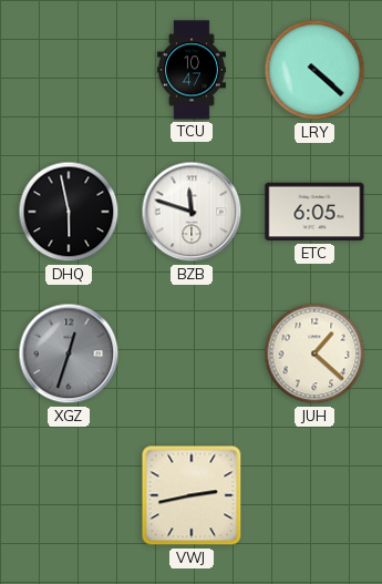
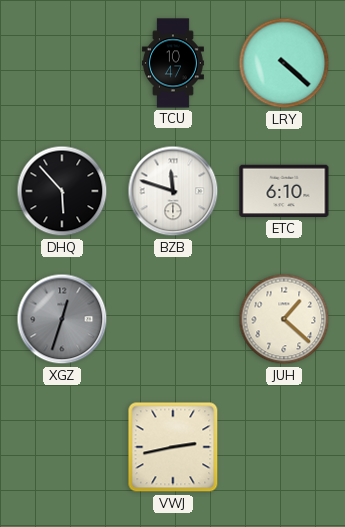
DHQ: 5:58 -> 5:53 (62, 191)
ETC: 6:05 -> 6:10 (284, 191)
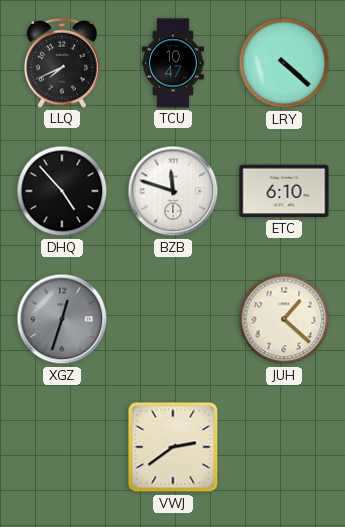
LLQ: none -> 7:41 (62, 63)
DHQ: 5:53 -> 4:53 (62, 191)
VWJ: 2:43 -> 2:39 (173, 447)
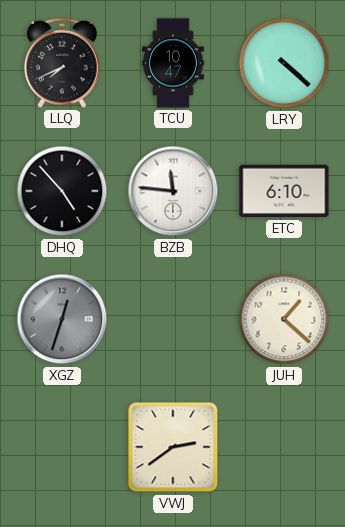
BZB: 11:48 -> 11:46 (173, 191)
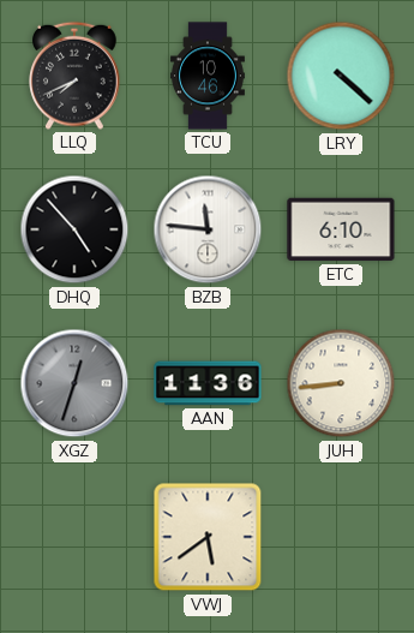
TCU: 10:47 -> 10:46 (208, 76)
AAN: none -> 11:36 (208, 383)
JUH: 1:22 -> 8:44 (341, 383)
VWJ: 2:39 -> 5:39 (208, 537)
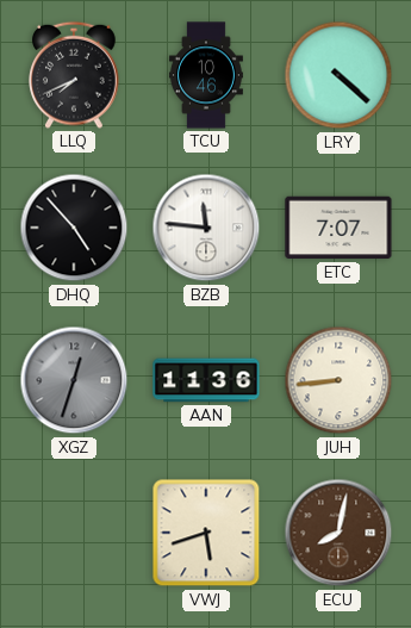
ETC: 6:10 -> 7:07 (338, 228)
VWJ: 5:39 -> 5:42 (206, 533)
ECU: none -> 8:02 (338, 533)
